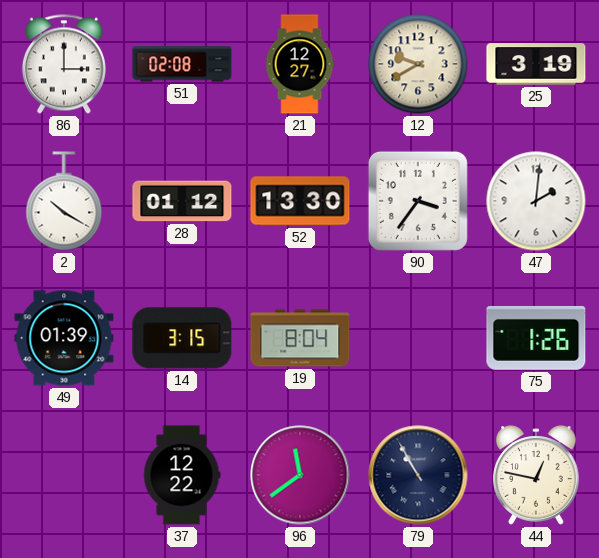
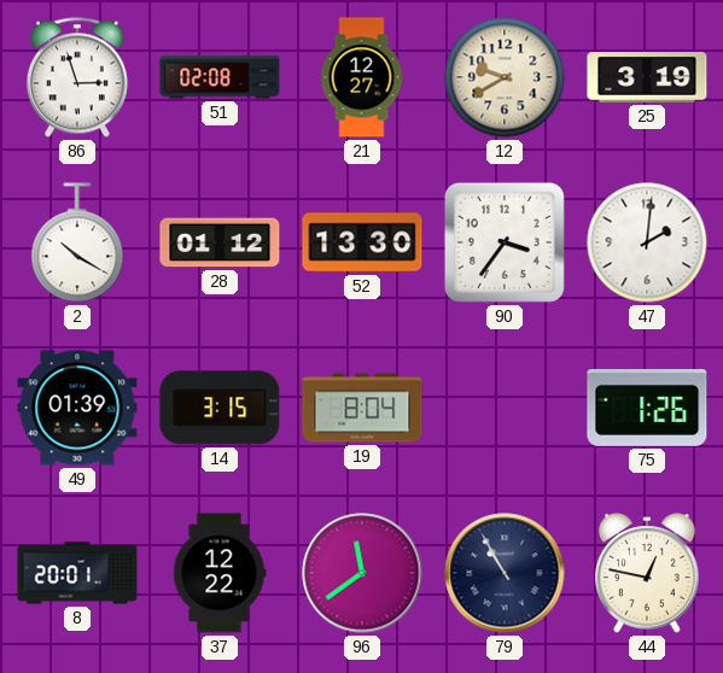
86: 3:00 -> 2:57 (77, 77)
8: none -> 20:01 (77, 573)
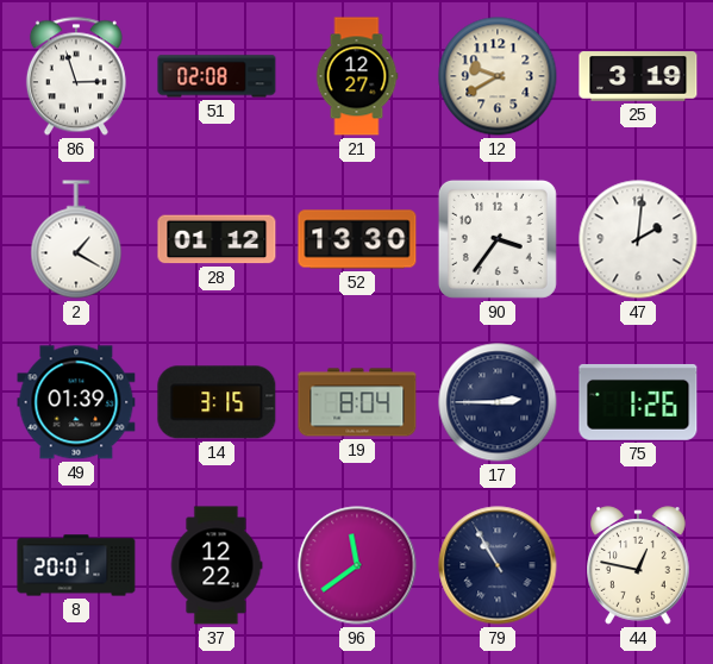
2: 10:20 -> 1:20 (76, 239)
17: none -> 2:45 (498, 402)
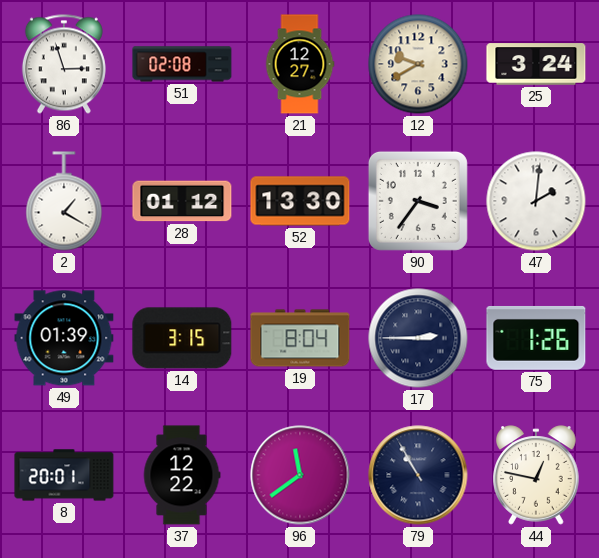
25: 3:19 -> 3:24 (536, 64)
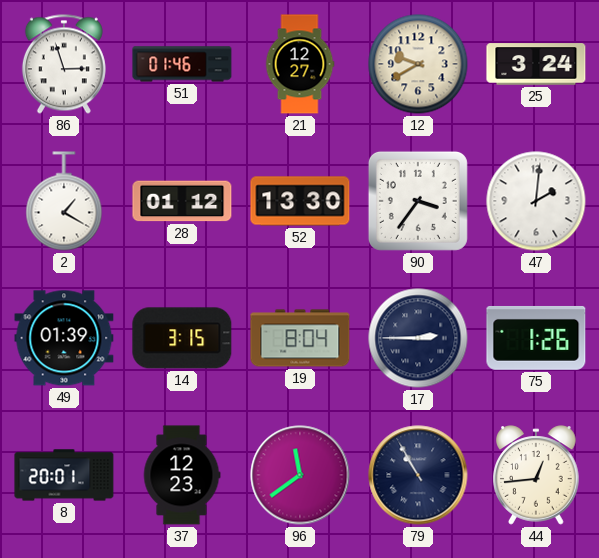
51: 02:08 -> 01:46 (182, 64)
37: 12:22 -> 12:23 (182, 475)
44: 12:47 -> 12:44 (536, 475)
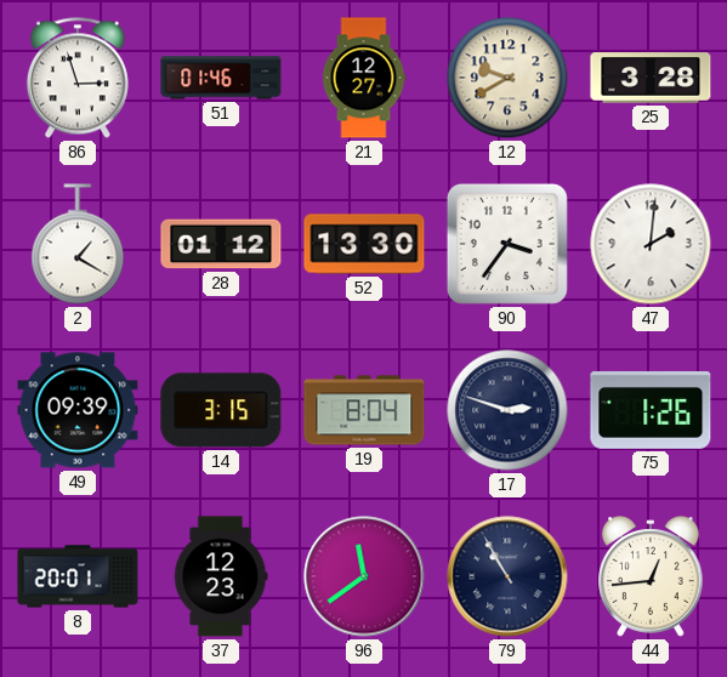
25: 3:24 -> 3:28 (651, 78)
49: 01:39 -> 09:39 (78, 410)
17: 2:45 -> 2:48 (507, 410)
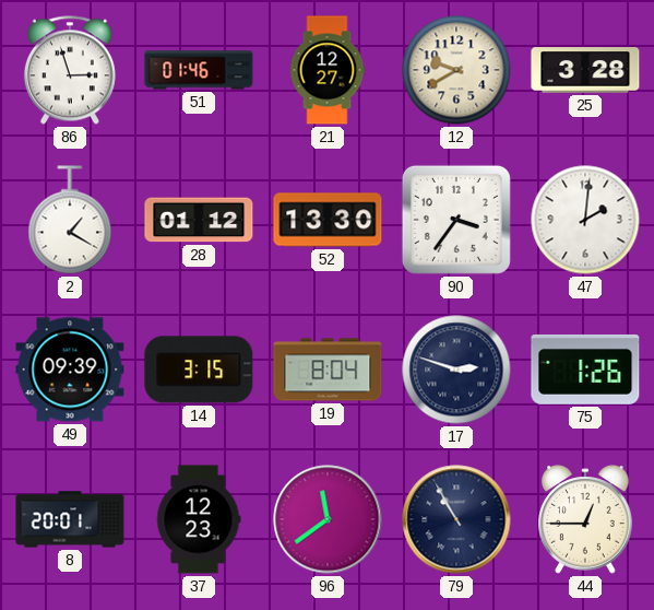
44: 12:44 -> 12:45 (585, 519)
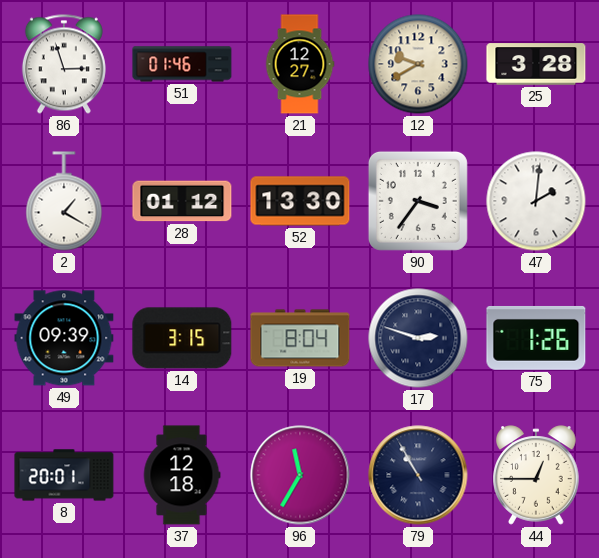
37: 12:23 -> 12:18 (182, 475)
96: 11:39 -> 11:35 (300, 475)
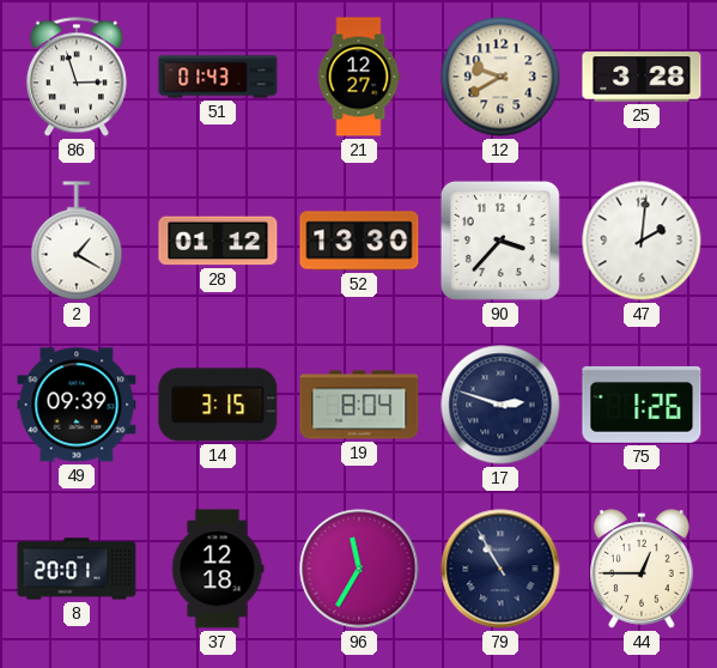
51: 01:46 -> 01:43 (218, 77)
90: 3:36 -> 3:37 (500, 241)
